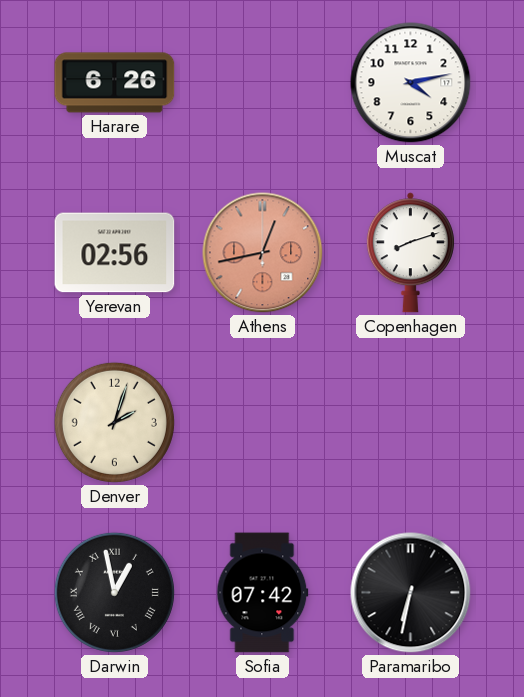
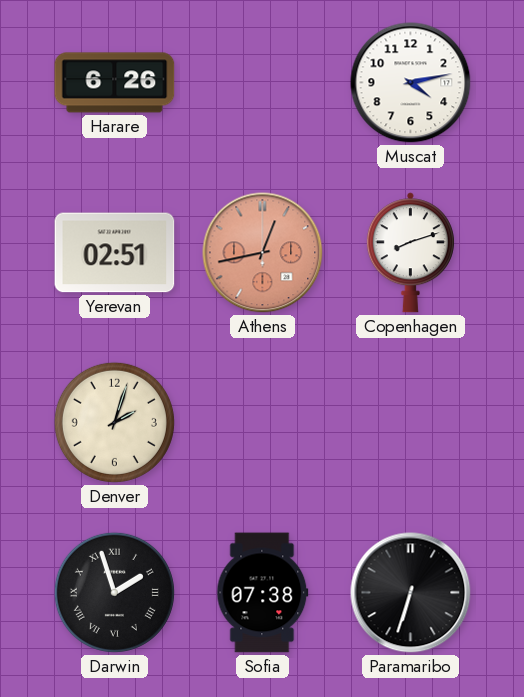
Yerevan: 02:56 -> 02:51 (115, 253)
Darwin: 12:58 -> 1:57 (114, 592)
Sofia: 07:42 -> 07:38 (263, 593)
Paramaribo: 6:32 -> 6:33 (411, 593)
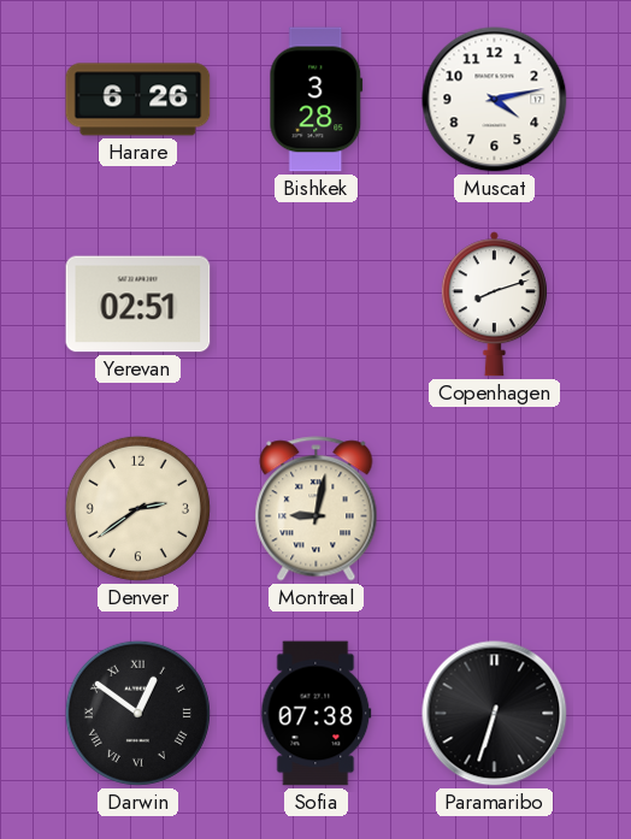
Bishkek: none -> 3:28 (317, 100)
Athens: 12:43 -> none (263, 253)
Denver: 2:03 -> 2:39 (137, 508)
Montreal: none -> 9:02 (317, 509)
Darwin: 1:57 -> 12:51 (137, 713)
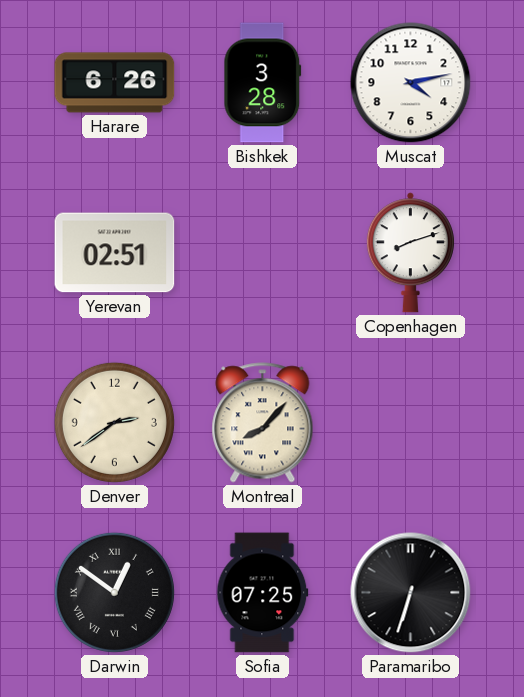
Montreal: 9:02 -> 8:07 (263, 423)
Sofia: 07:38 -> 07:25 (263, 593)
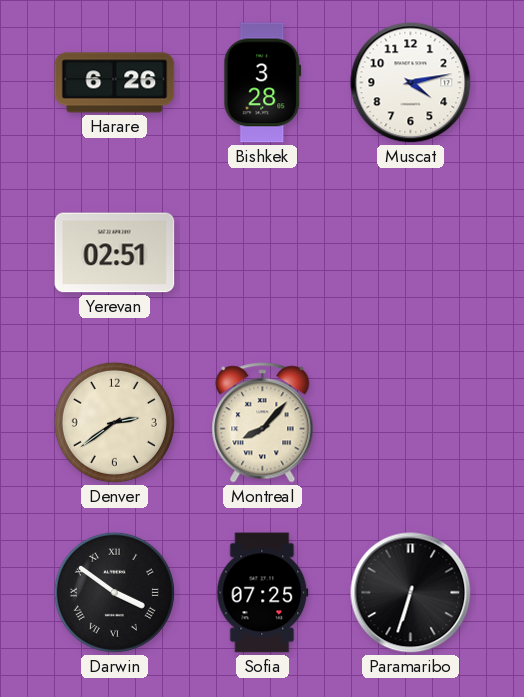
Copenhagen: 8:12 -> none (410, 253)
Darwin: 12:51 -> 3:51 (114, 592)
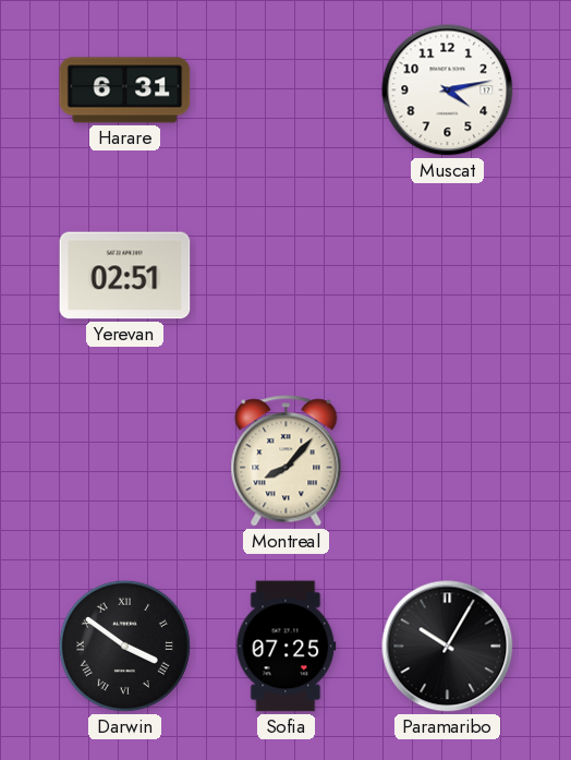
Harare: 6:26 -> 6:31 (125, 91)
Bishkek: 3:28 -> none (263, 83)
Denver: 2:39 -> none (114, 422)
Paramaribo: 6:33 -> 10:05 (448, 647)
